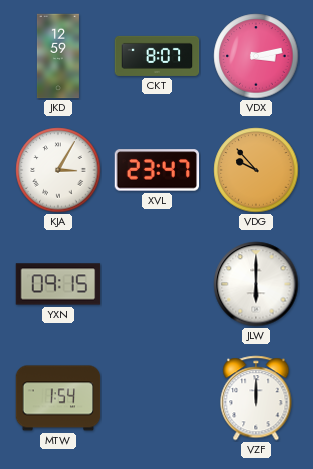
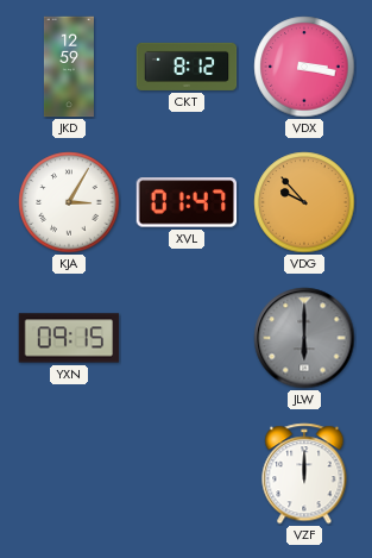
CKT: 8:07 -> 8:12 (187, 67)
VDX: 3:13 -> 3:17 (304, 67)
XVL: 23:47 -> 01:47 (187, 202)
JLW dial: white -> grey (304, 338)
MTW: 1:54 -> none (58, 398)
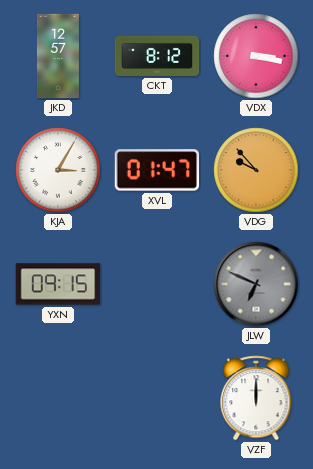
JKD: 12:59 -> 12:57 (58, 56)
JLW: 6:00 -> 6:49 (256, 284)
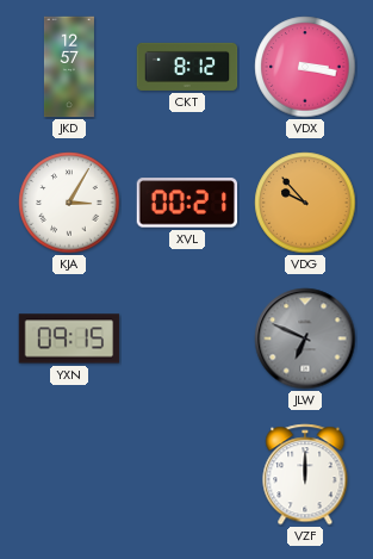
XVL: 01:47 -> 00:21 (187, 203)
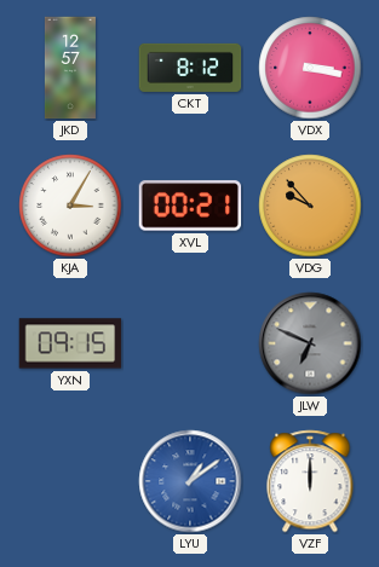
LYU: none -> 1:09 (190, 481)
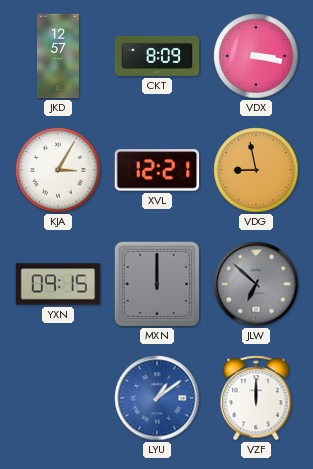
CKT: 8:12 -> 8:09 (157, 56)
XVL: 00:21 -> 12:21 (157, 170)
VDG: 9:53 -> 8:58 (256, 170)
MXN: none -> 12:00 (157, 284)
JLW: 6:49 -> 6:52 (256, 284)
